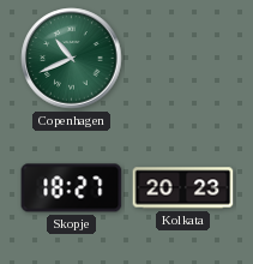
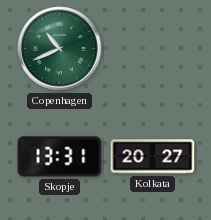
Skopje: 18:27 -> 13:31 (60, 157)
Kolkata: 20:23 -> 20:27 (153, 157)
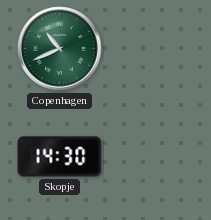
Skopje: 13:31 -> 14:30 (60, 157)
Kolkata: 20:27 -> none (153, 157)
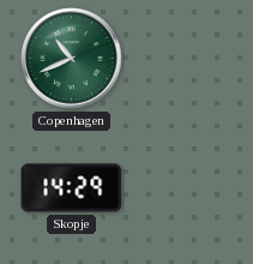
Skopje: 14:30 -> 14:29 (72, 188)
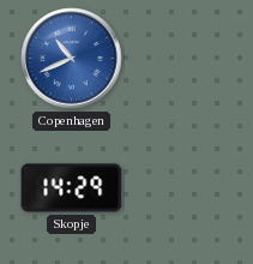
Copenhagen dial: green -> blue (72, 59)
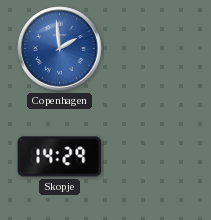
Copenhagen: 10:41 -> 1:59 (60, 49)
